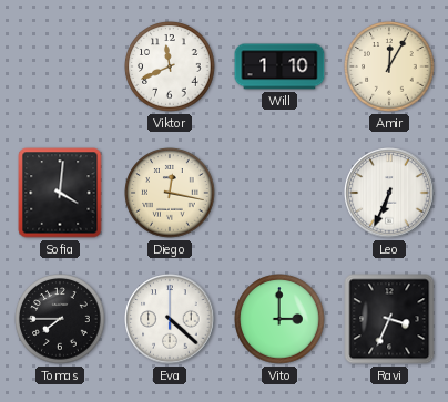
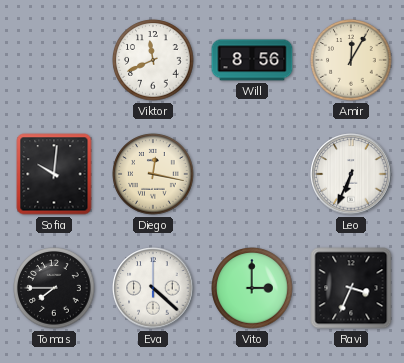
Will: 1:10 -> 8:56 (252, 60)
Sofia: 4:01 -> 10:01 (54, 174)
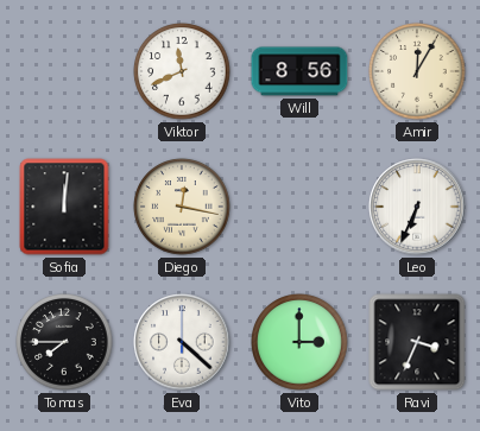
Sofia: 10:01 -> 12:01 (64, 207)
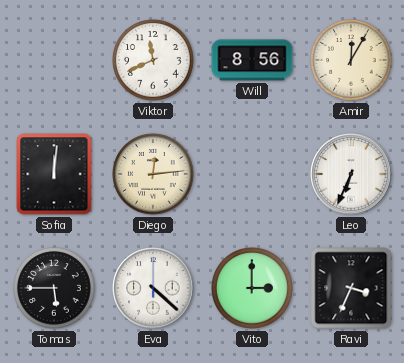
Diego: 12:17 -> 12:14 (153, 174)
Tomas: 7:45 -> 5:45 (54, 288)
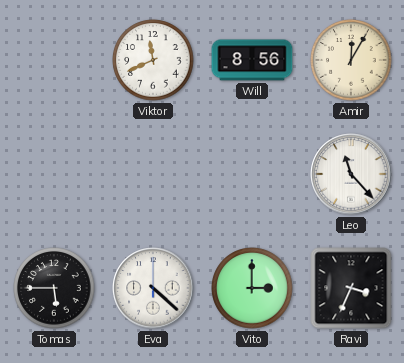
Sofia: 12:01 -> none (54, 174)
Diego: 12:14 -> none (153, 174)
Leo: 6:34 -> 11:23 (351, 174)
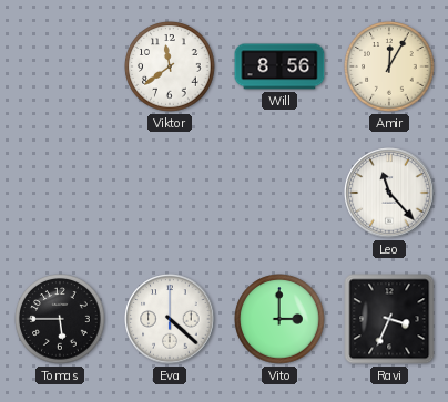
Viktor: 11:41 -> 11:39 (170, 66)
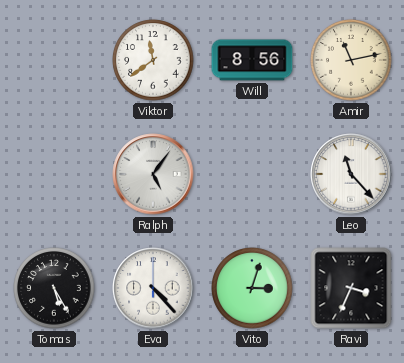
Amir: 12:05 -> 11:13 (351, 60)
Ralph: none -> 5:06 (153, 174)
Tomas: 5:45 -> 5:25 (54, 288)
Eva: 4:22 -> 4:23 (153, 288)
Vito: 3:00 -> 3:03 (252, 288)
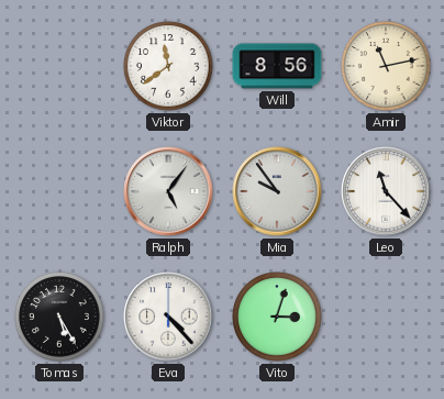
Mia: none -> 9:54 (277, 191)
Ravi: 3:34 -> none (351, 288)
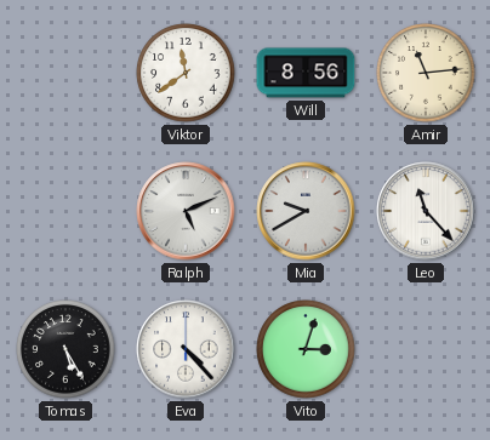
Amir: 11:13 -> 11:14 (426, 73)
Ralph: 5:06 -> 5:11 (186, 211)
Mia: 9:54 -> 9:40 (306, 211)
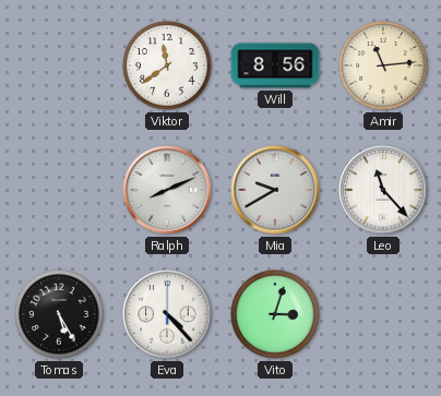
Ralph: 5:11 -> 8:11 (167, 190)
